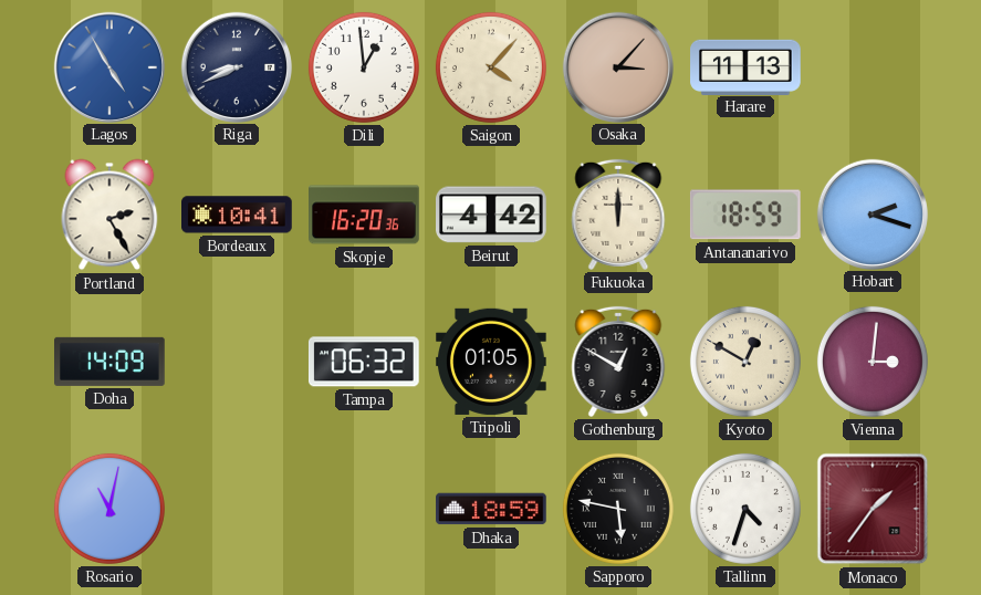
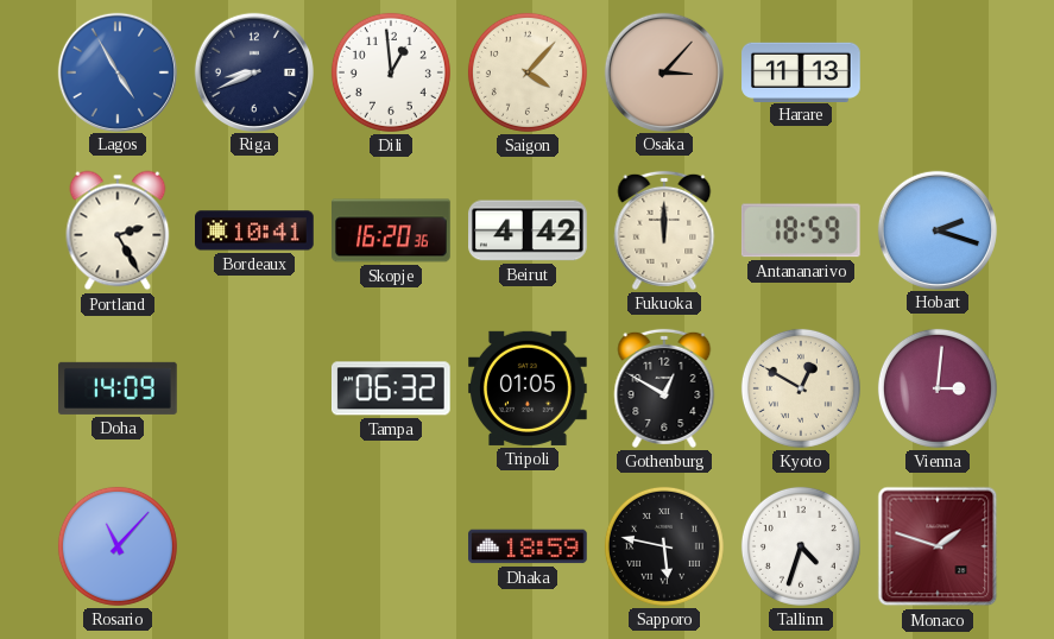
Rosario: 11:02 -> 11:07 (118, 546)
Monaco: 1:36 -> 1:48 (938, 546)
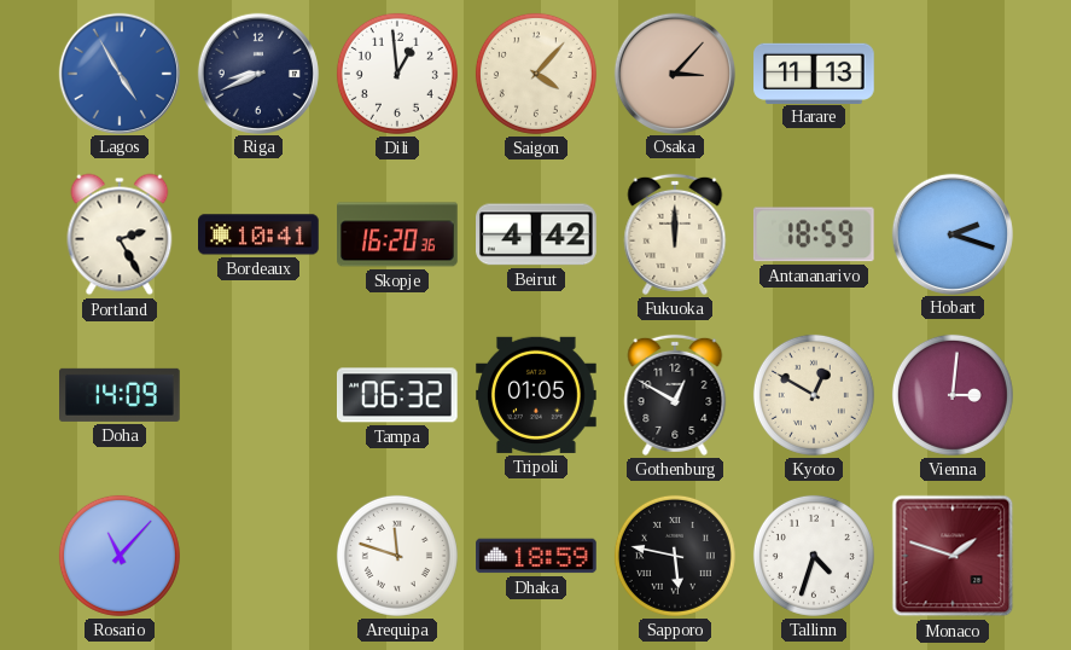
Arequipa: none -> 11:48 (397, 556)
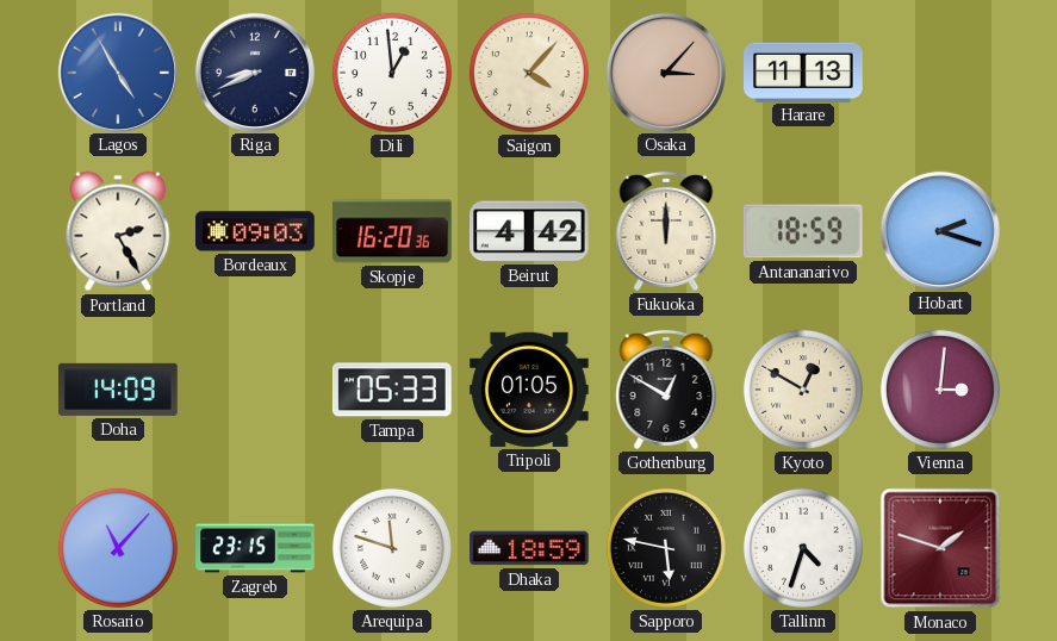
Bordeaux: 10:41 -> 09:03 (256, 231)
Tampa: 06:32 -> 05:33 (392, 390)
Zagreb: none -> 23:15 (255, 548)
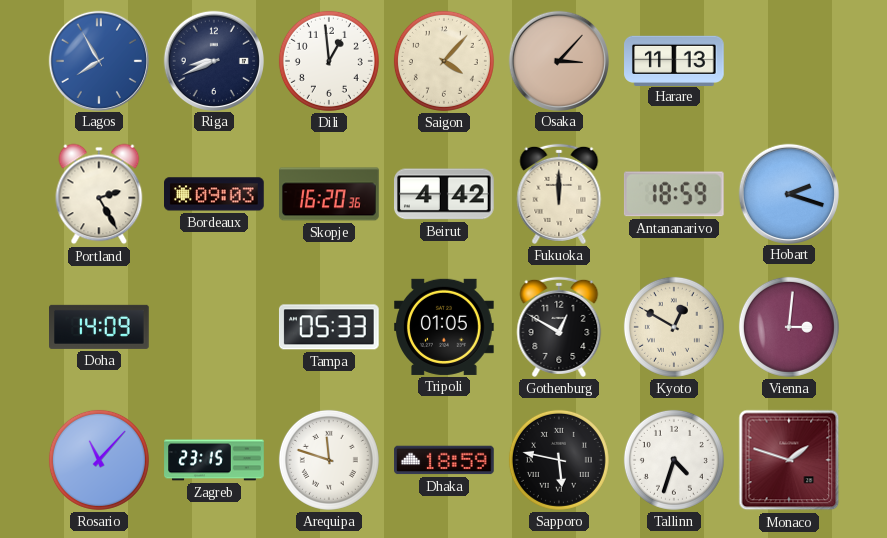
Lagos: 4:55 -> 7:55 (98, 60)
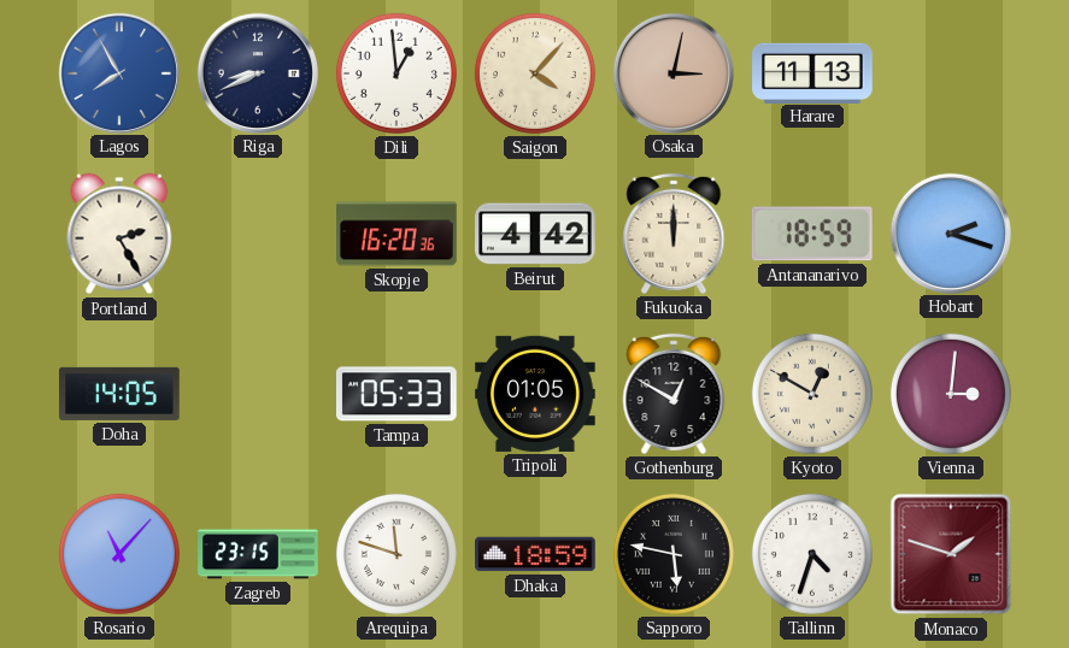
Osaka: 3:07 -> 3:02 (672, 72)
Bordeaux: 09:03 -> none (215, 194)
Doha: 14:09 -> 14:05 (119, 394)
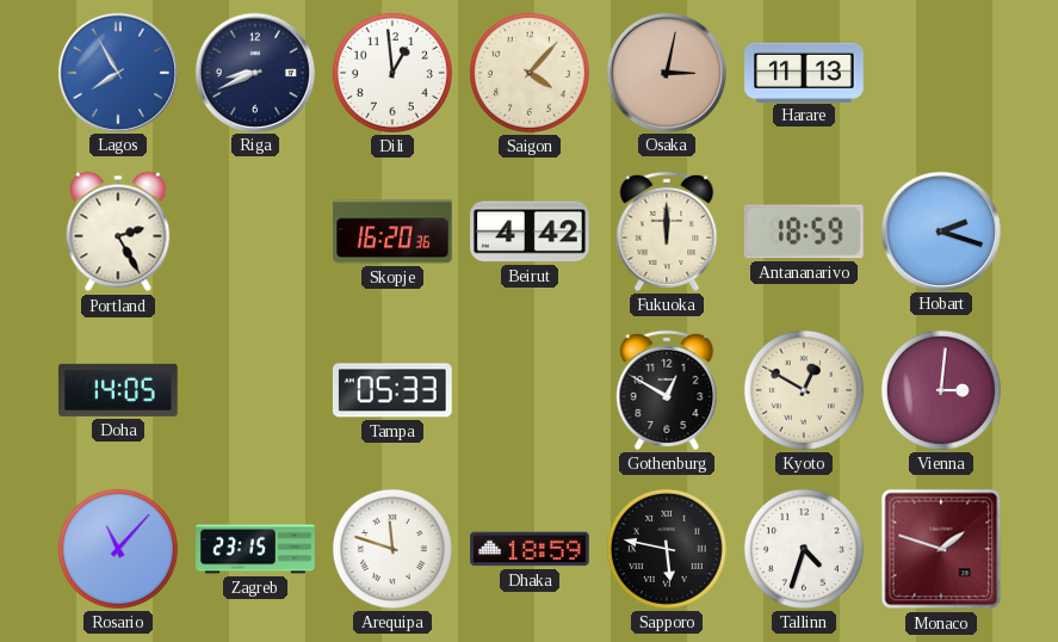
Tripoli: 01:05 -> none (535, 394)
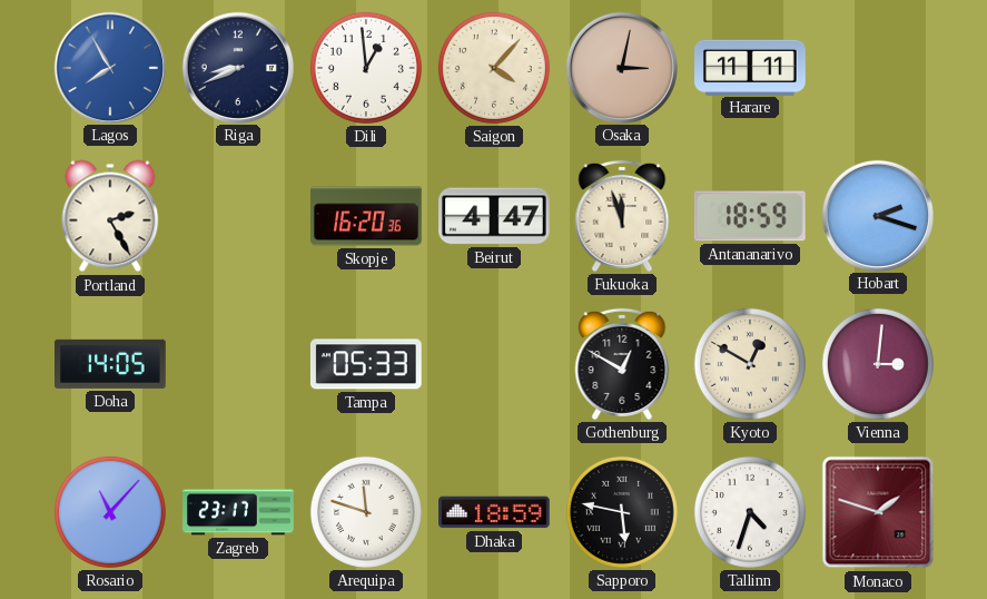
Harare: 11:13 -> 11:11 (750, 67)
Beirut: 4:42 -> 4:47 (495, 216)
Fukuoka: 12:00 -> 11:57 (622, 216)
Zagreb: 23:15 -> 23:17 (238, 512)
